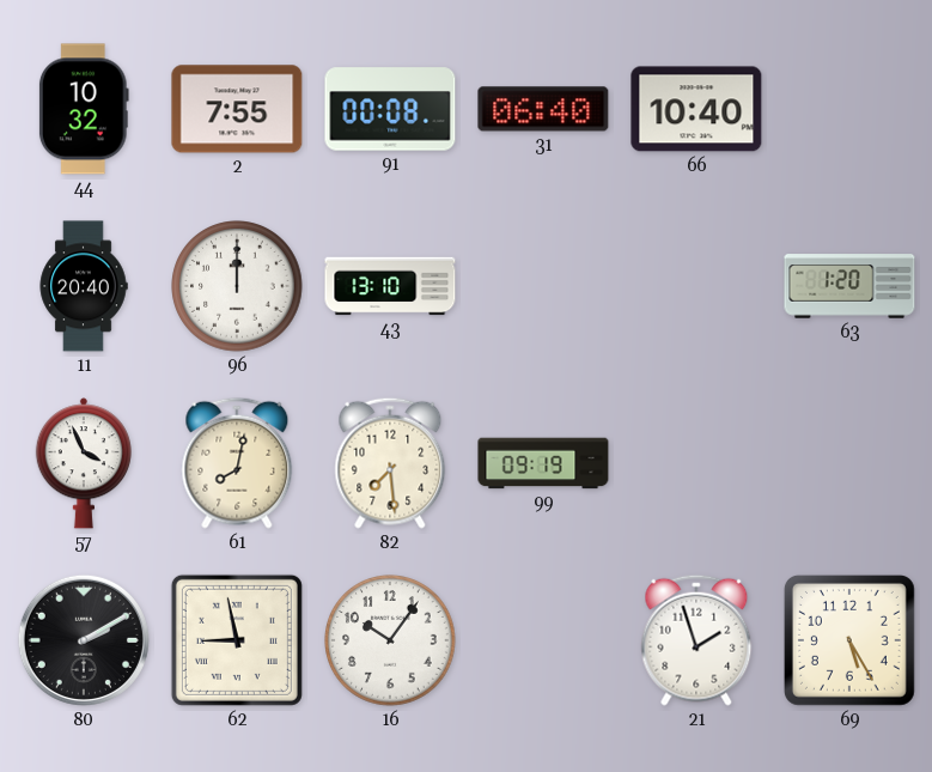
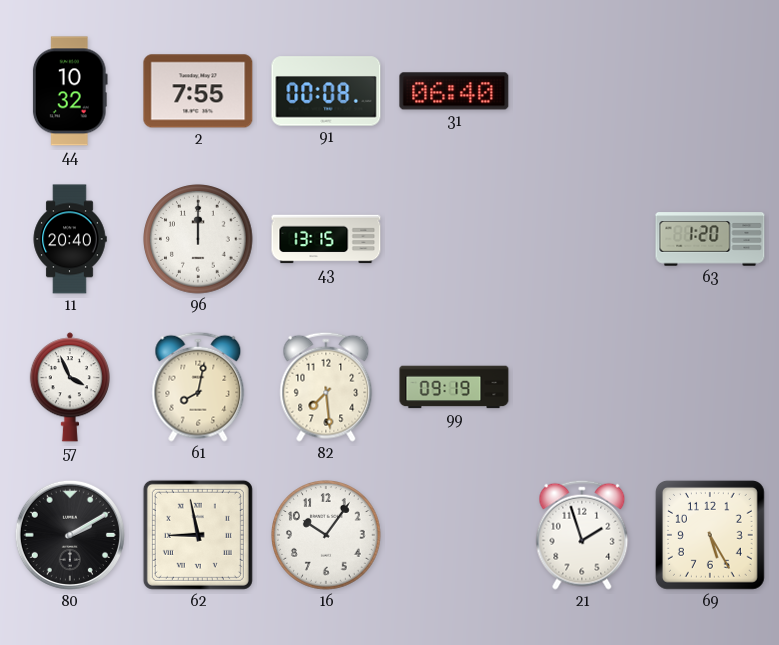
66: 10:40 -> none (696, 109)
43: 13:10 -> 13:15 (326, 239)
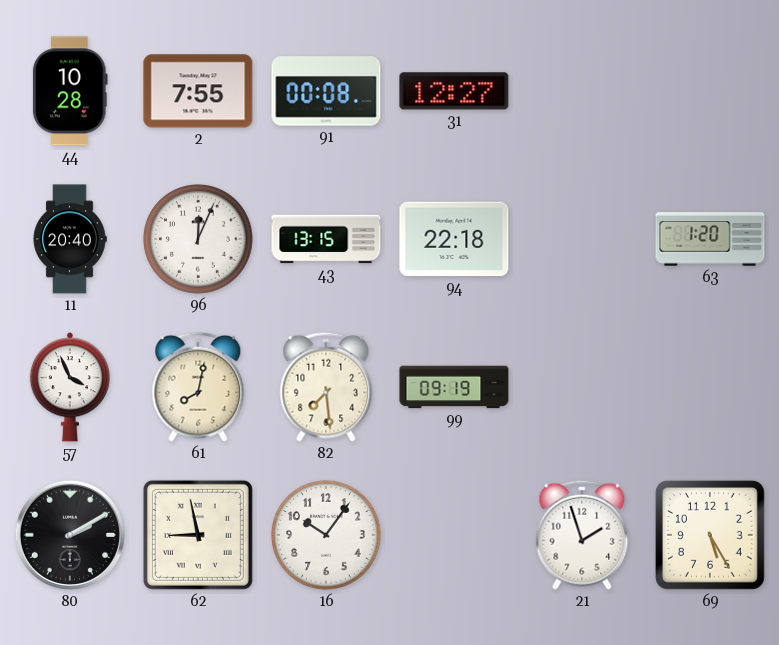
44: 10:32 -> 10:28 (70, 91)
31: 06:40 -> 12:27 (454, 91)
96: 12:00 -> 12:04 (198, 239)
94: none -> 22:18 (454, 239)
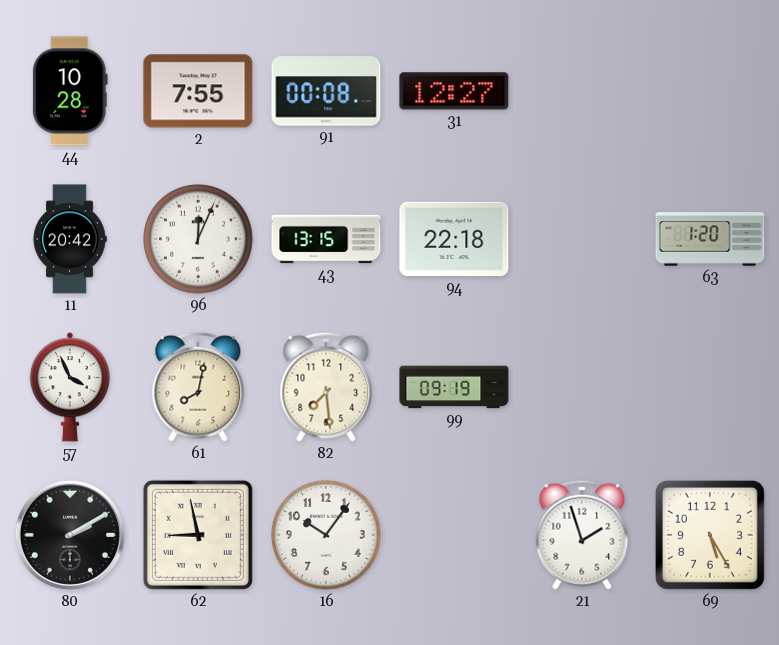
11: 20:40 -> 20:42 (70, 239)
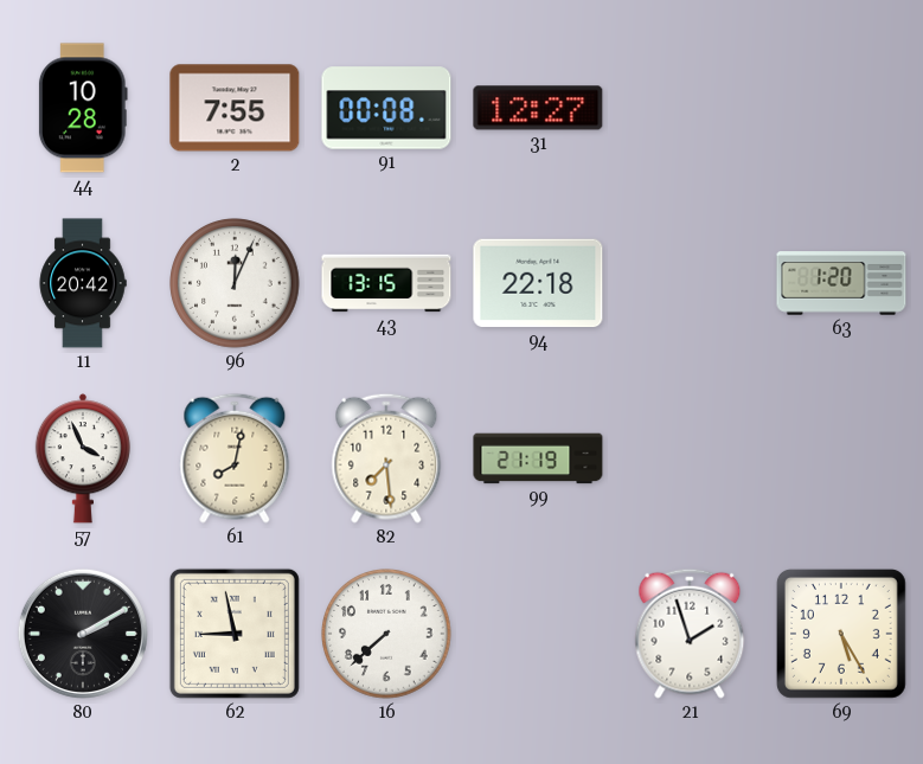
99: 09:19 -> 21:19 (538, 458)
16: 10:06 -> 7:38 (386, 634)
